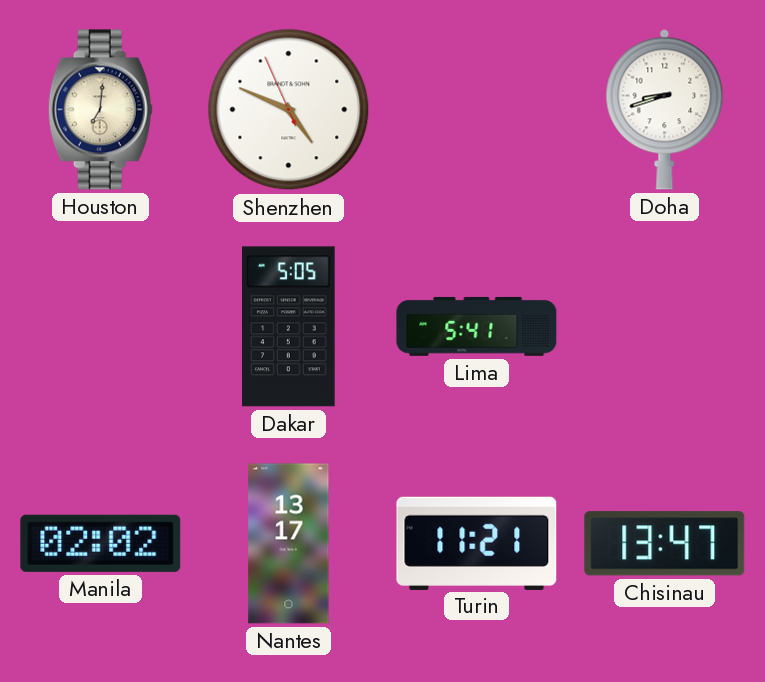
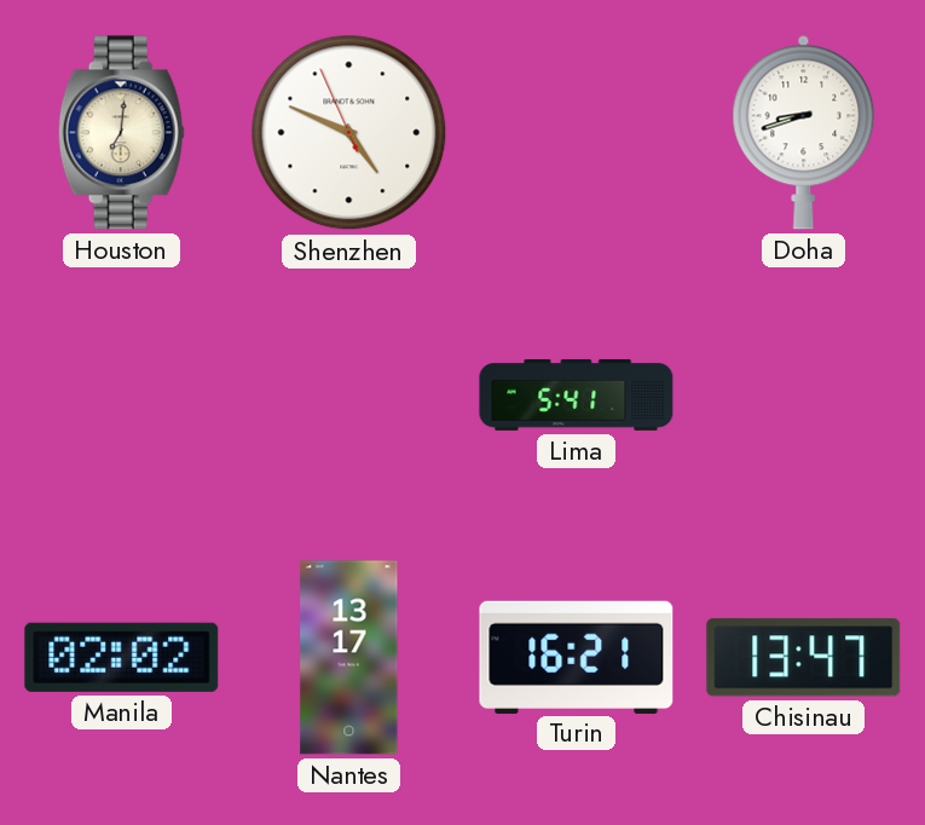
Dakar: 5:05 -> none (289, 327)
Turin: 11:21 -> 16:21 (577, 657)
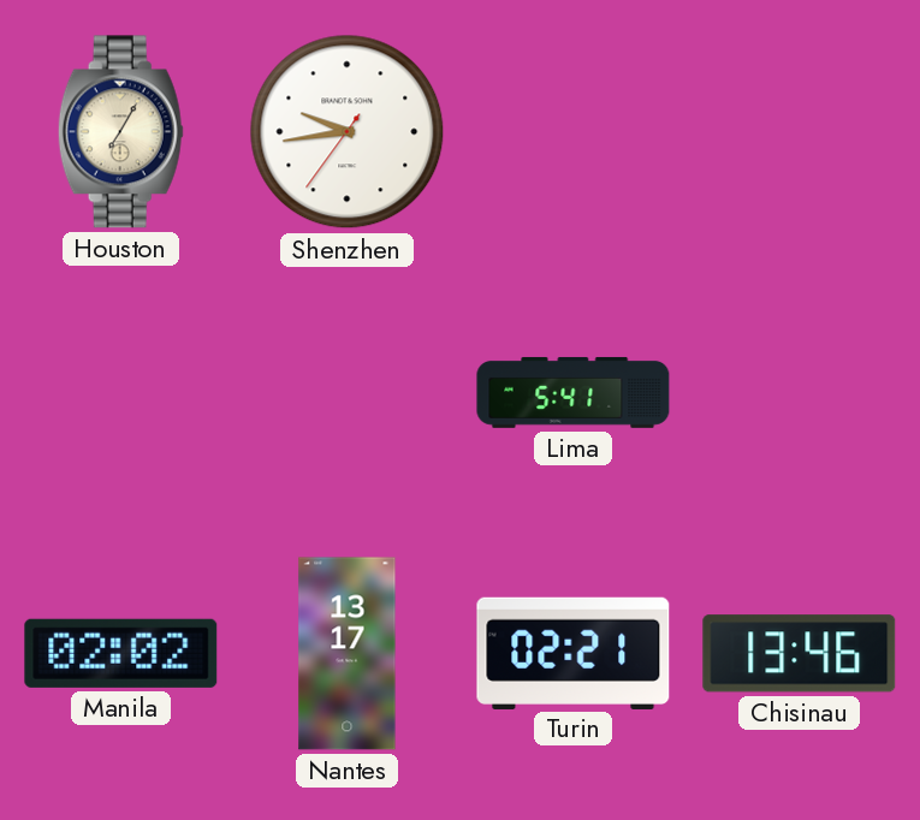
Houston: 7:01 -> 7:05 (120, 132)
Shenzhen: 4:48 -> 9:43 (348, 132)
Doha: 8:42 -> none (804, 132)
Turin: 16:21 -> 02:21 (574, 653)
Chisinau: 13:47 -> 13:46 (800, 654)
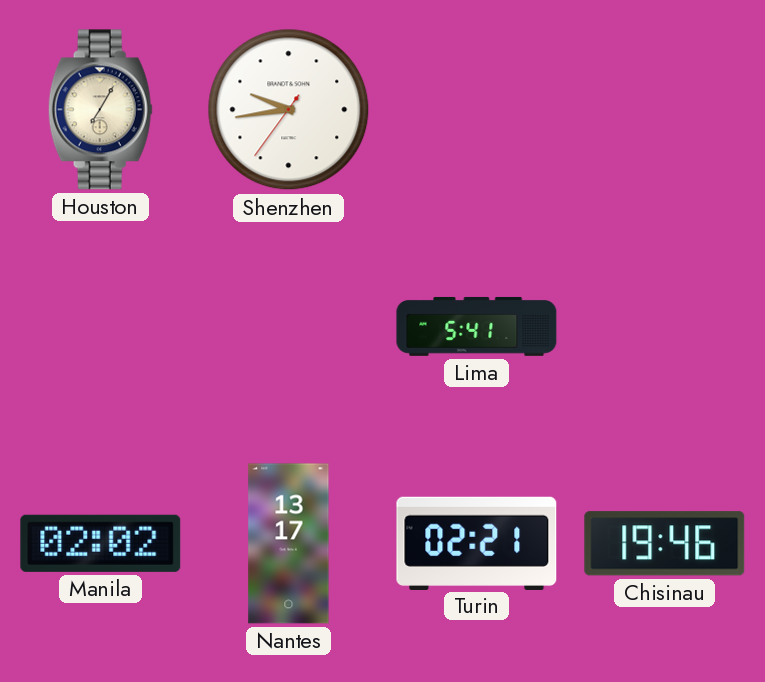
Chisinau: 13:46 -> 19:46 (665, 544)
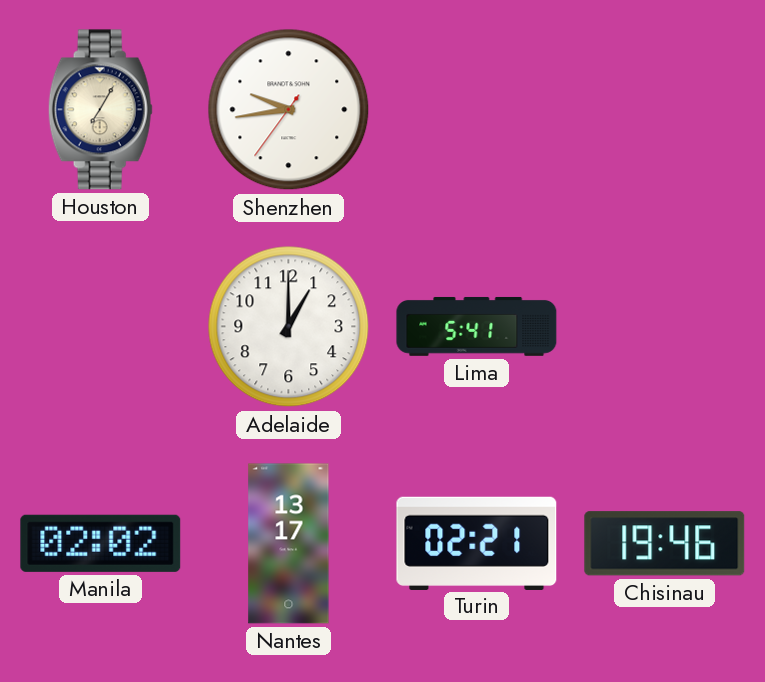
Adelaide: none -> 1:00 (289, 327)
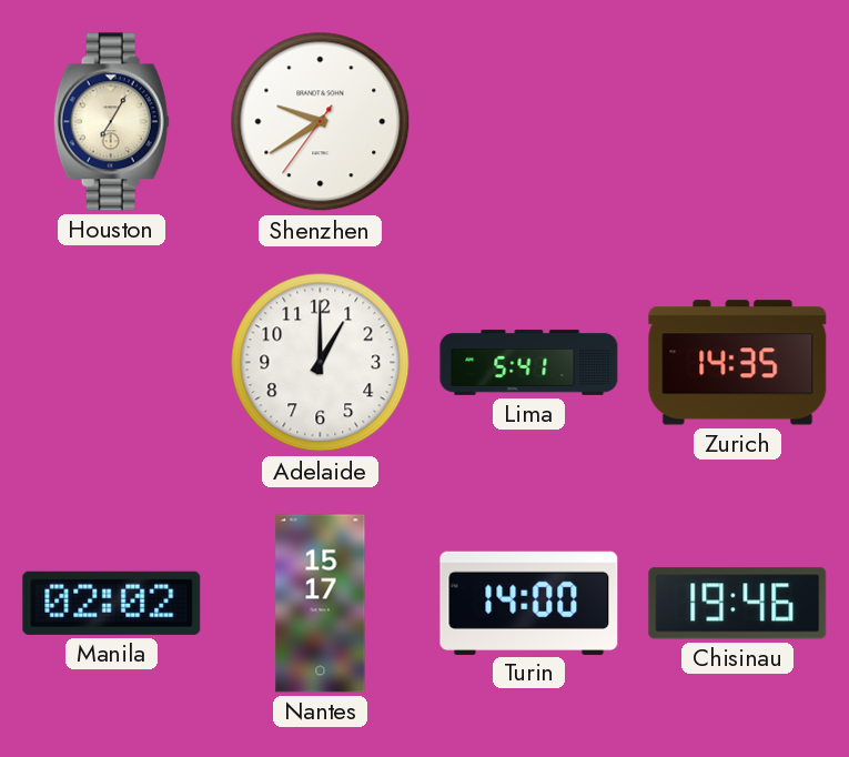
Shenzhen: 9:43 -> 9:39 (321, 122)
Zurich: none -> 14:35 (738, 363)
Nantes: 13:17 -> 15:17 (321, 604)
Turin: 02:21 -> 14:00 (529, 603)
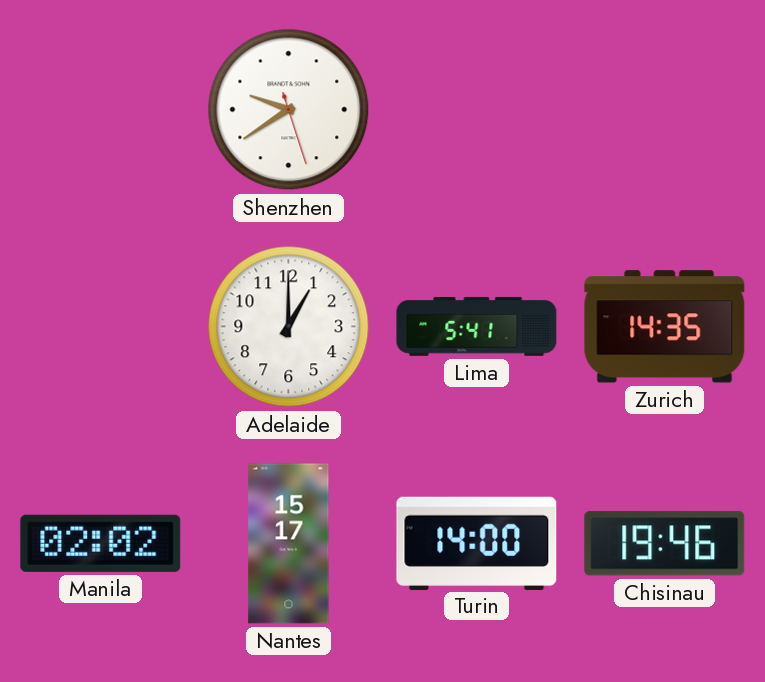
Houston: 7:05 -> none (111, 122)
Shenzhen: 9:39:36 -> 9:39:27 (289, 110)
